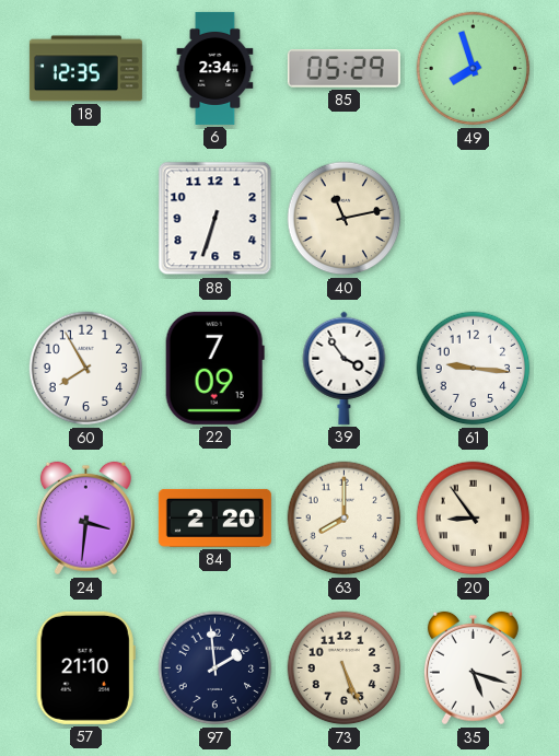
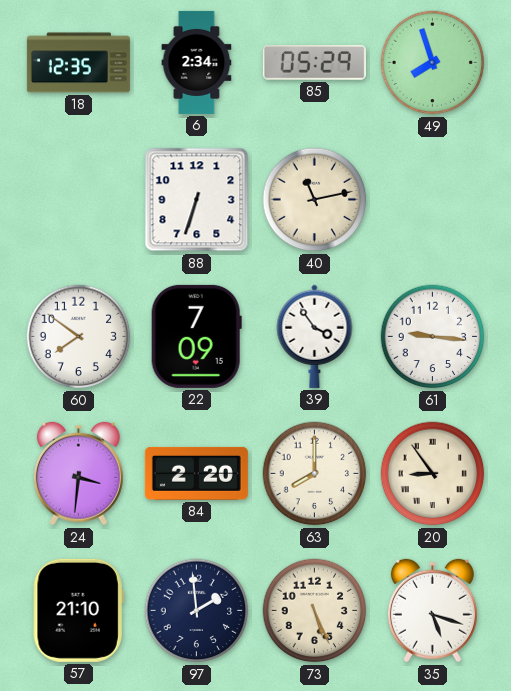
60: 7:55 -> 7:51 (79, 337)
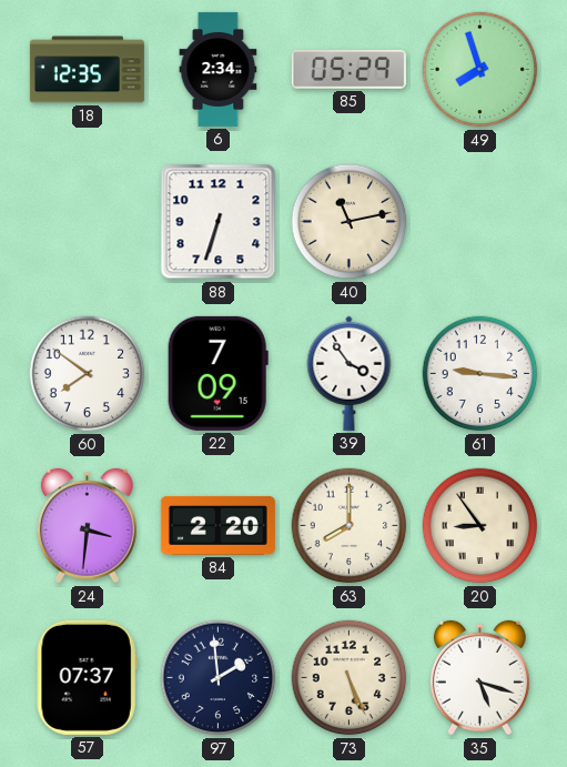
57: 21:10 -> 07:37 (87, 677)
